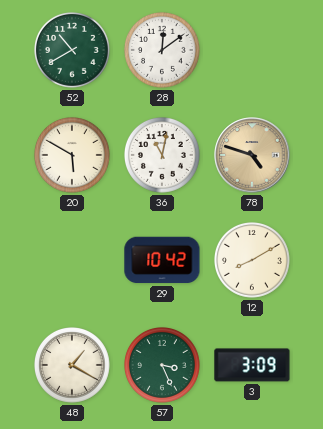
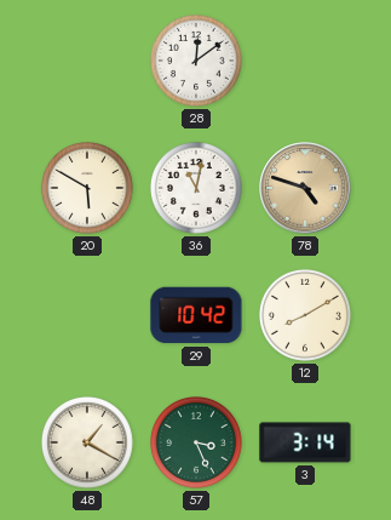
52: 10:40 -> none (73, 51)
3: 3:09 -> 3:14 (305, 442)
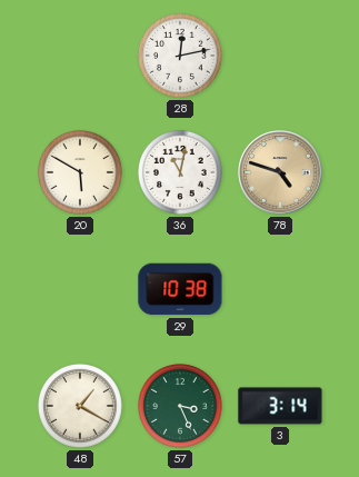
28: 12:09 -> 12:13 (181, 57)
29: 10:42 -> 10:38 (180, 289)
12: 8:10 -> none (306, 316)
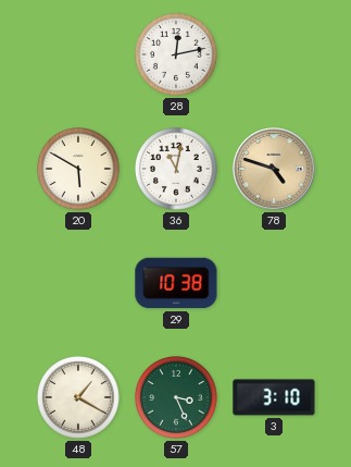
3: 3:14 -> 3:10 (274, 397)
